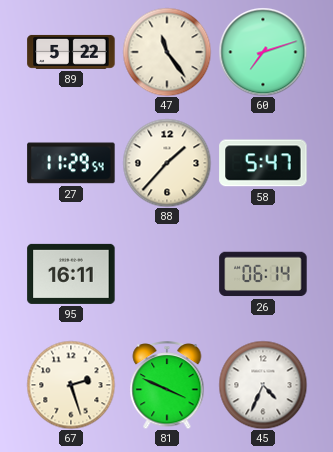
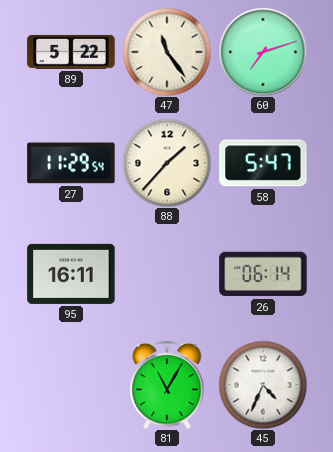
67: 2:27 -> none (71, 385)
81: 3:49 -> 11:05 (167, 385)
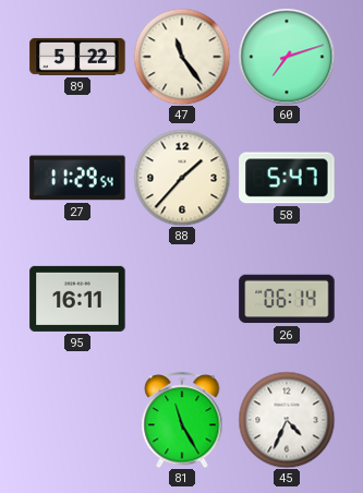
81: 11:05 -> 11:25 (182, 420)
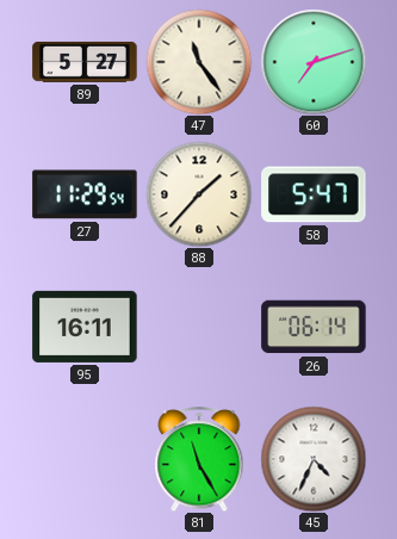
89: 5:22 -> 5:27 (85, 62)
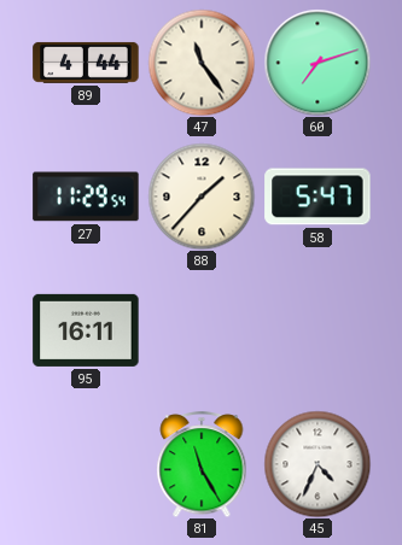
89: 5:27 -> 4:44 (86, 63)
26: 06:14 -> none (314, 327)
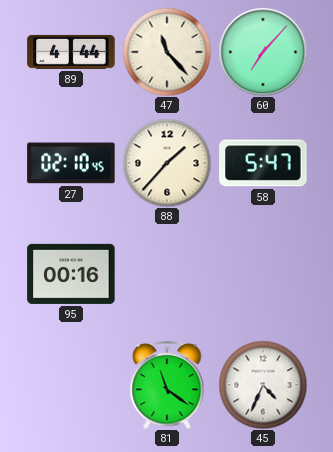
47: 11:24 -> 11:23 (167, 52)
60: 7:12 -> 7:07 (263, 52)
27: 11:29 -> 02:10 (71, 163)
95: 16:11 -> 00:16 (71, 274)
81: 11:25 -> 11:21 (167, 385)
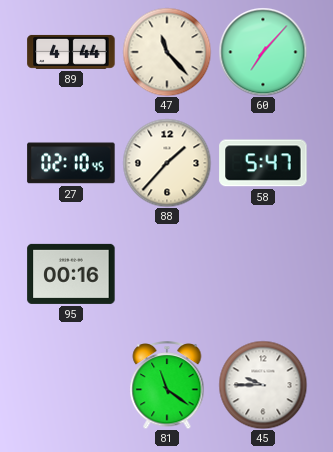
45: 4:34 -> 9:45 (263, 385)
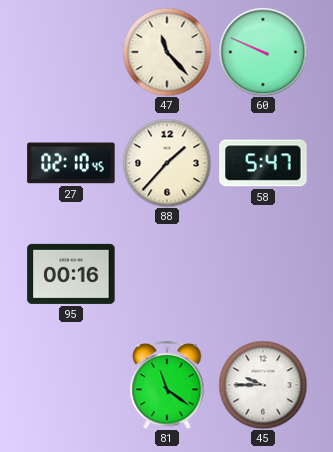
89: 4:44 -> none (71, 52)
60: 7:07 -> 9:49 (263, 52)
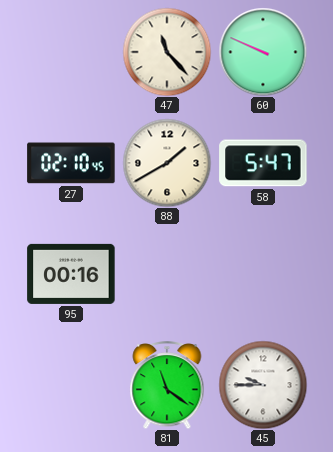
88: 1:37 -> 1:40 (167, 163)
